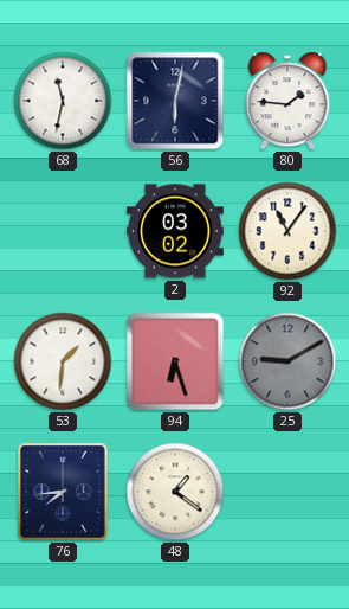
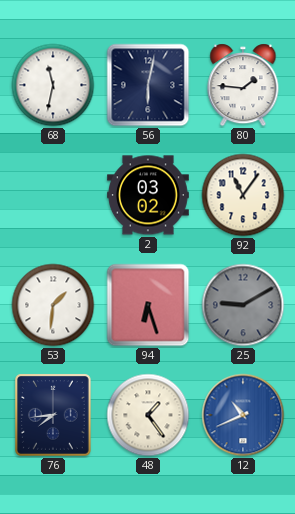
48: 1:21 -> 1:24 (148, 415)
12: none -> 10:41 (243, 415)
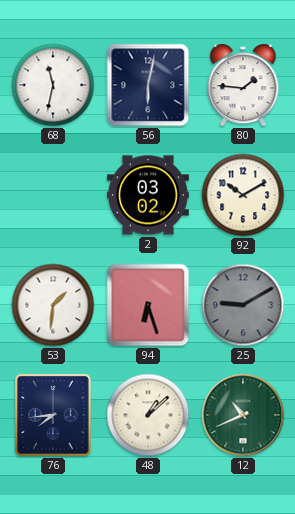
92: 11:06 -> 10:10 (243, 195)
48: 1:24 -> 1:08 (148, 415)
12 dial: blue -> green (243, 415)
